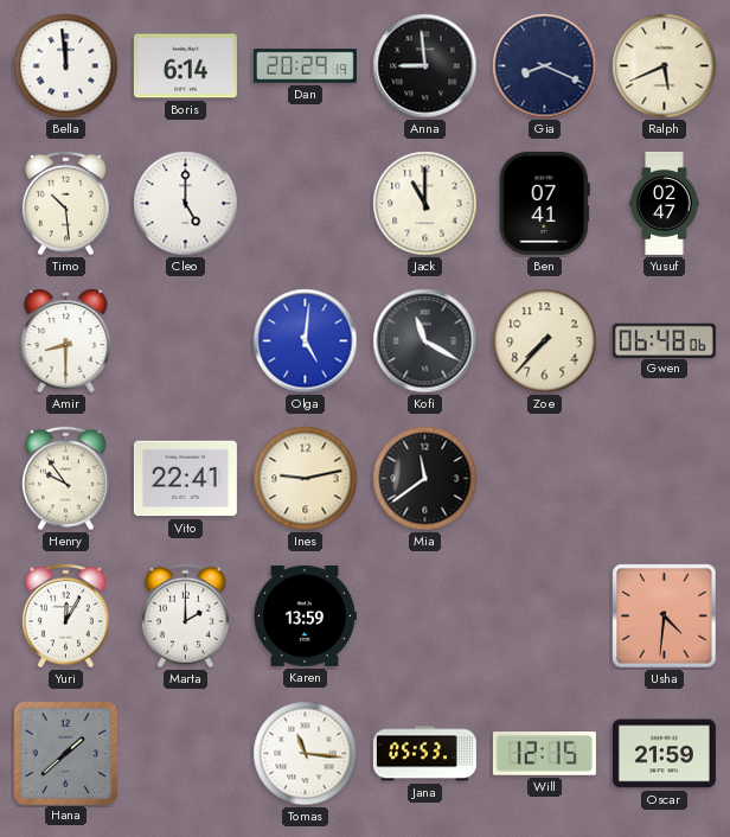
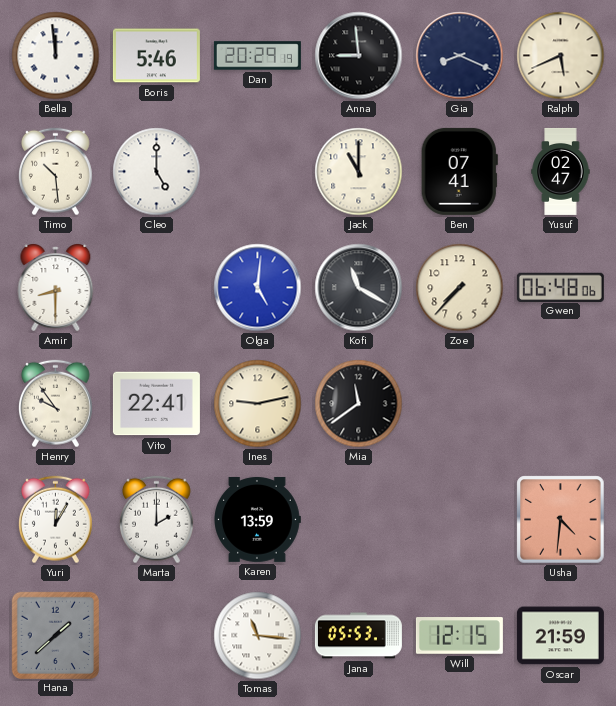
Boris: 6:14 -> 5:46 (156, 56)
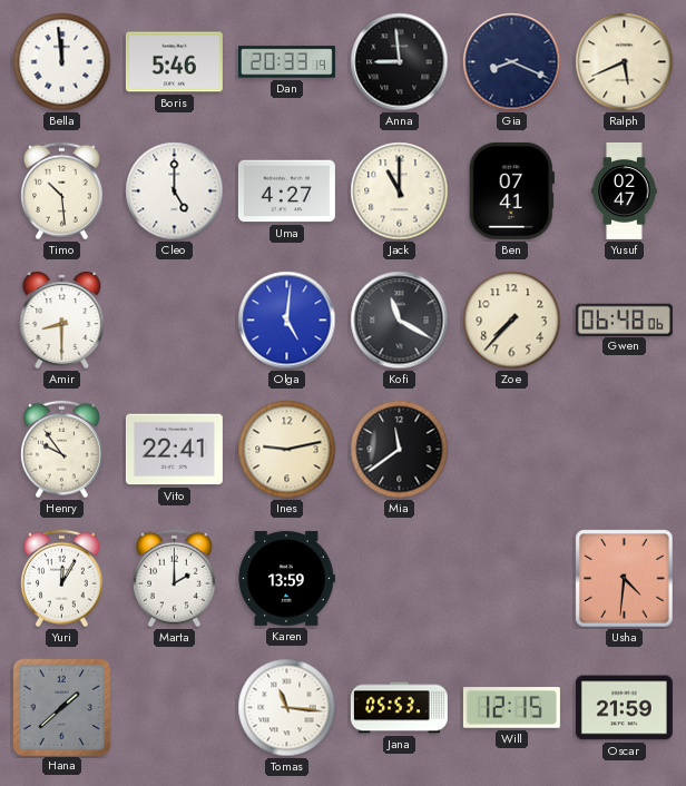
Dan: 20:29 -> 20:33 (286, 62)
Uma: none -> 4:27 (286, 191)
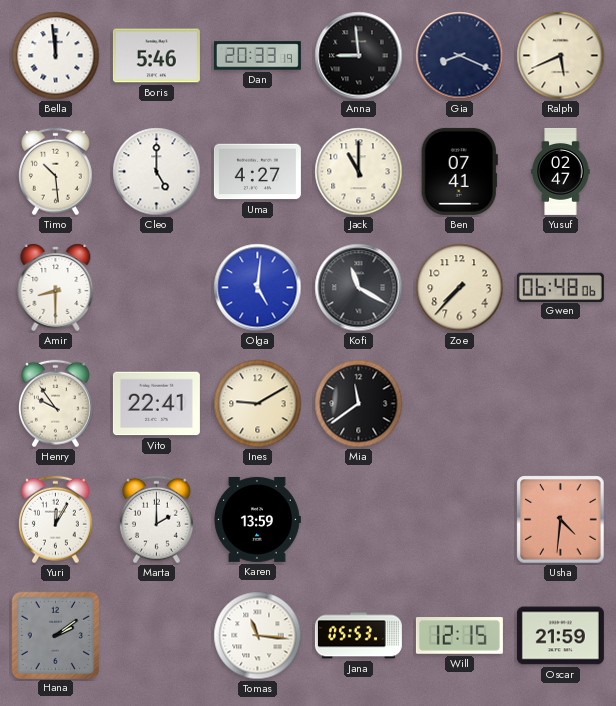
Ines: 9:13 -> 9:10 (258, 404)
Hana: 1:38 -> 2:09 (55, 635)
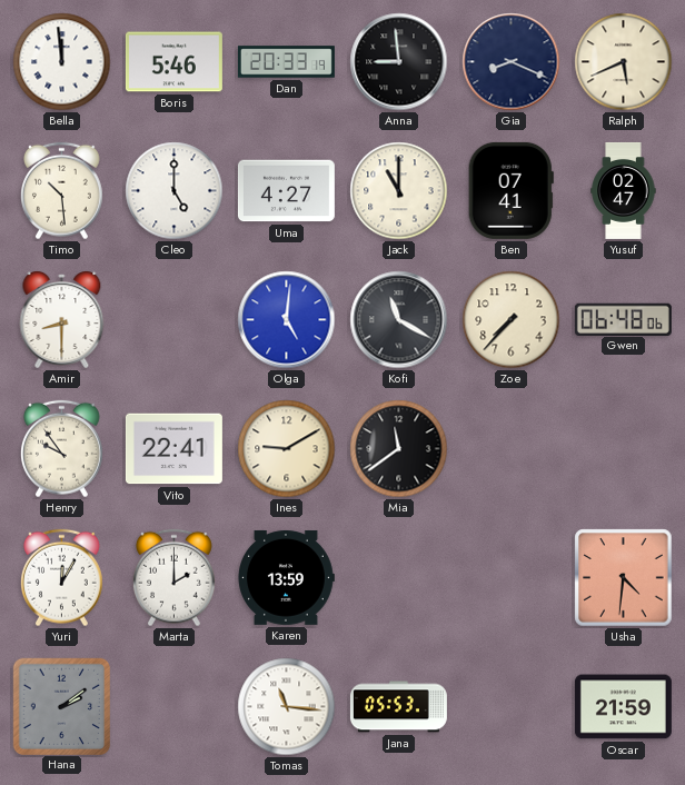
Will: 12:15 -> none (459, 636)
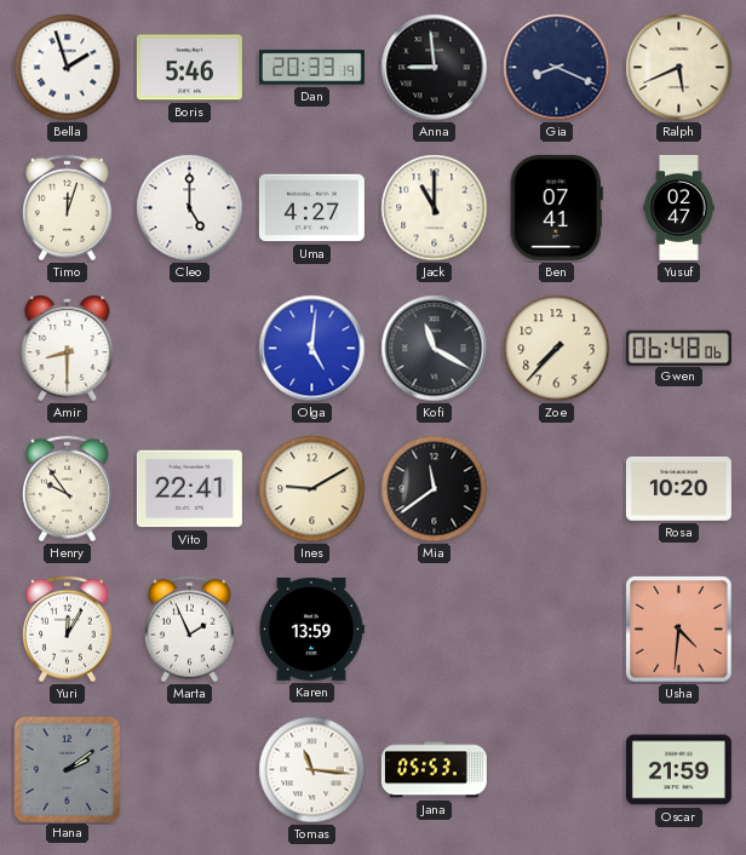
Bella: 11:59 -> 1:57 (68, 68)
Timo: 10:29 -> 12:03 (68, 208)
Rosa: none -> 10:20 (678, 488)
Marta: 2:00 -> 1:56 (190, 630)
